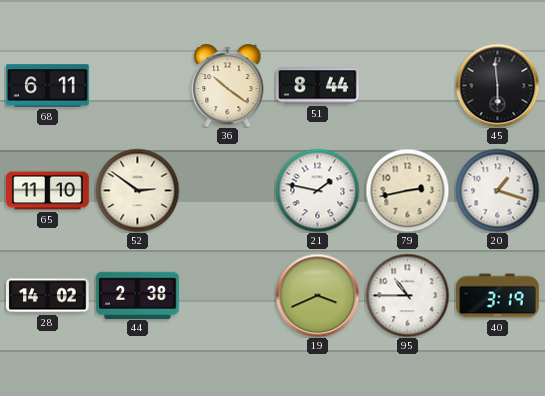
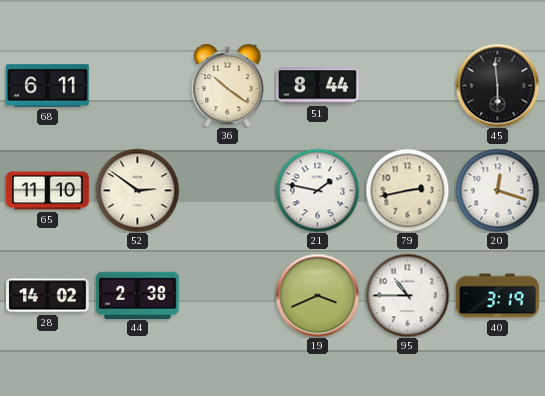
20: 1:18 -> 12:18 (497, 190)
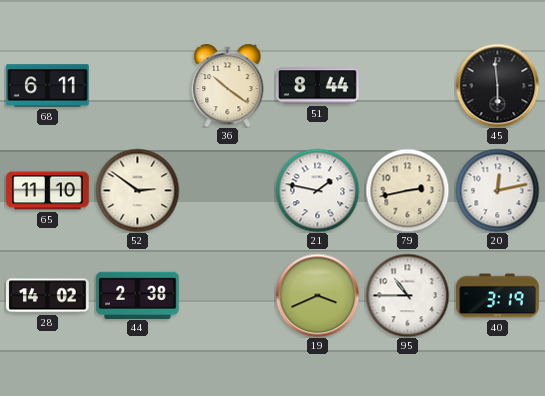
20: 12:18 -> 12:13 (497, 190)
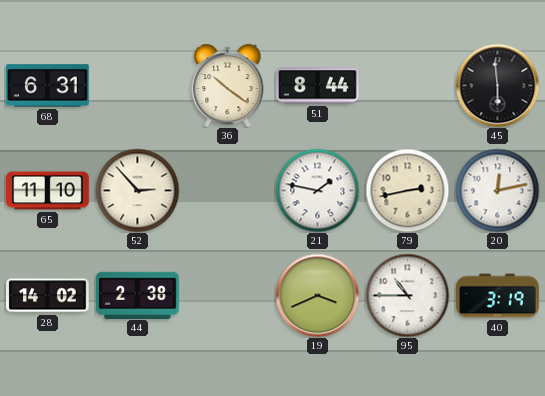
68: 6:11 -> 6:31 (48, 86)
52: 2:51 -> 2:53 (137, 190)
